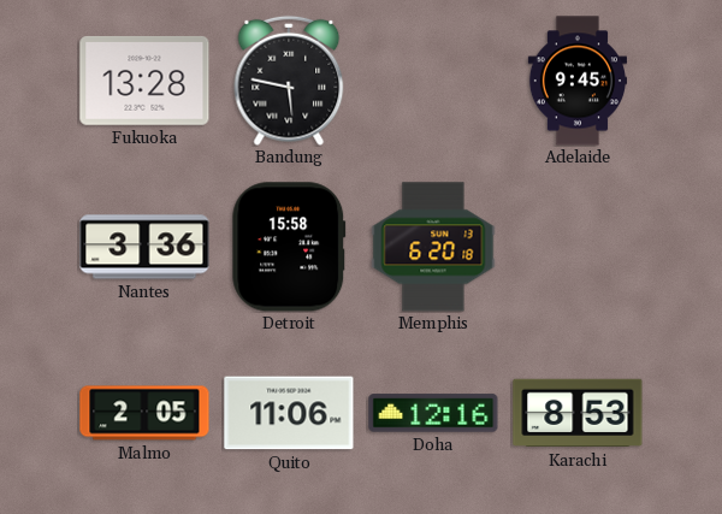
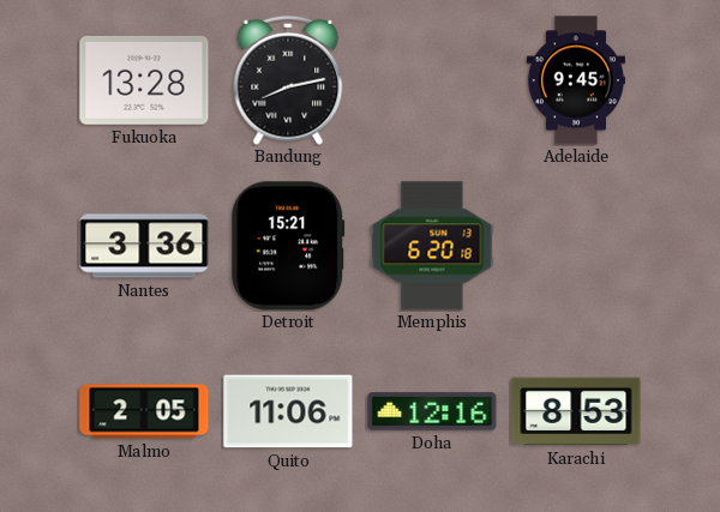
Bandung: 5:47 -> 8:13 (288, 80)
Detroit: 15:58 -> 15:21 (288, 246)
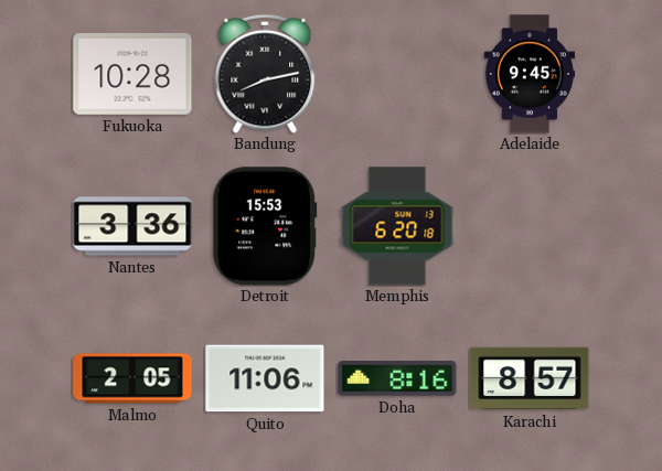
Fukuoka: 13:28 -> 10:28 (132, 74)
Detroit: 15:21 -> 15:53 (265, 226)
Doha: 12:16 -> 8:16 (397, 378)
Karachi: 8:53 -> 8:57 (530, 378)
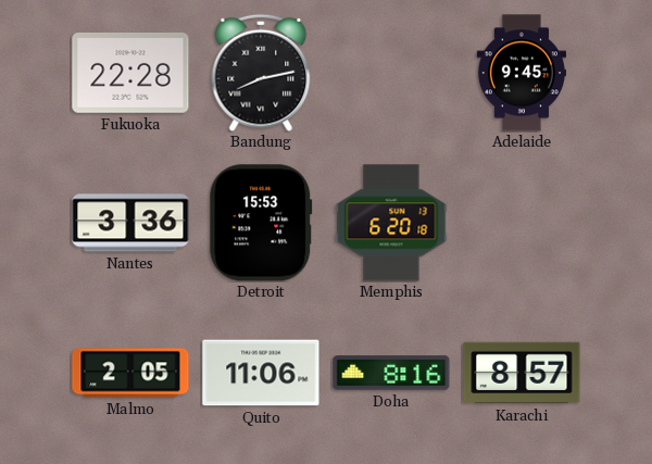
Fukuoka: 10:28 -> 22:28 (130, 73)
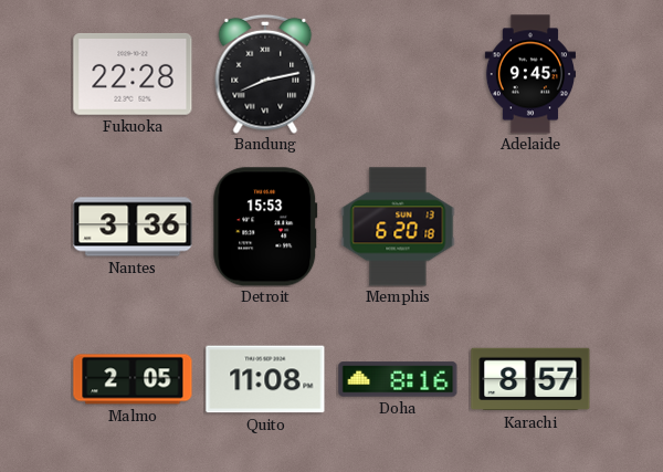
Quito: 11:06 -> 11:08 (265, 379)
